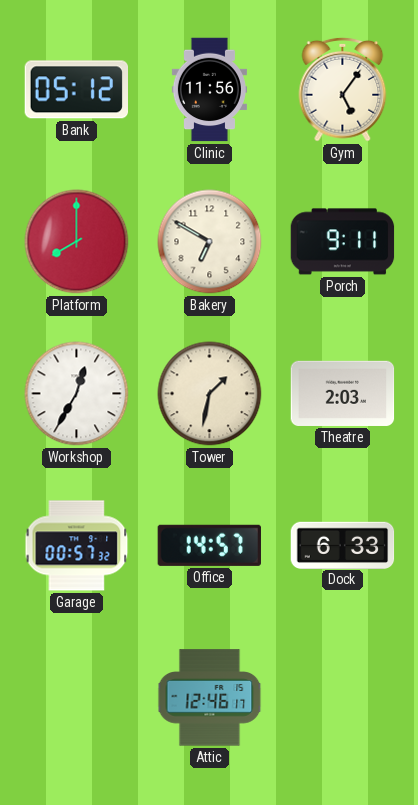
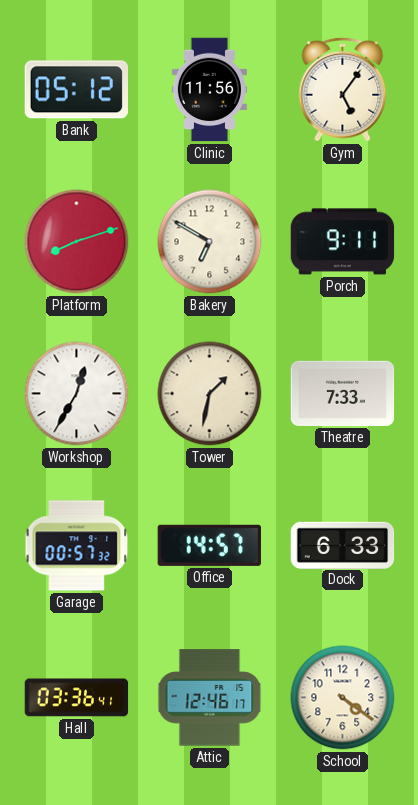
Platform: 8:00 -> 8:12 (77, 242)
Theatre: 2:03 -> 7:33 (343, 393)
Hall: none -> 03:36 (77, 698)
School: none -> 4:21 (343, 698)
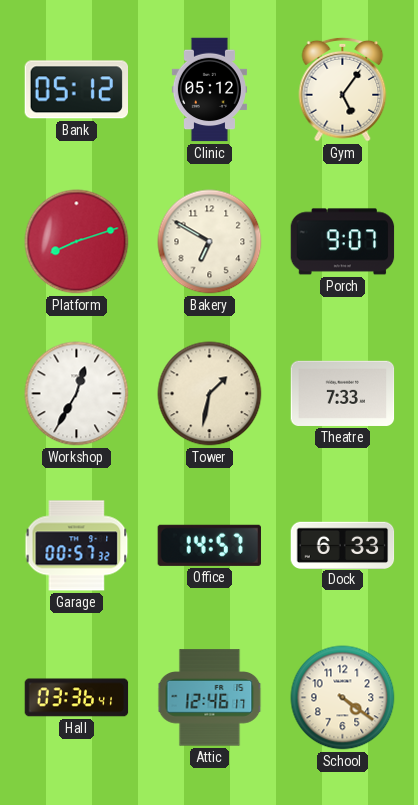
Clinic: 11:56 -> 05:12 (209, 90)
Porch: 9:11 -> 9:07 (343, 242)
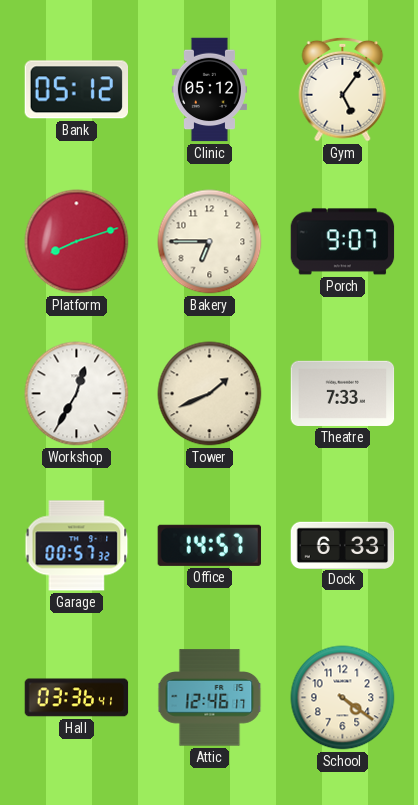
Bakery: 6:50 -> 6:45 (210, 242)
Tower: 1:32 -> 1:41 (210, 394)
